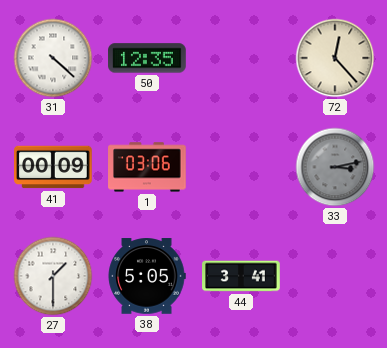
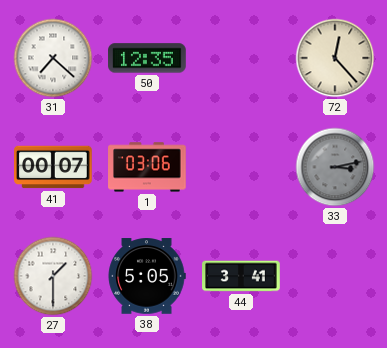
31: 4:22 -> 7:22 (53, 58)
41: 00:09 -> 00:07 (53, 167)
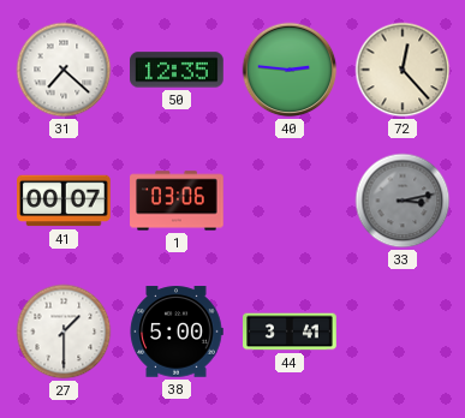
40: none -> 2:46 (290, 70)
38: 5:05 -> 5:00 (177, 332)
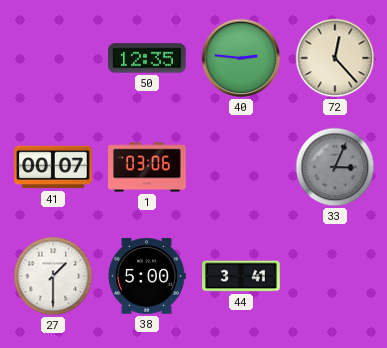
31: 7:22 -> none (64, 70)
33: 3:13 -> 3:04 (335, 167)
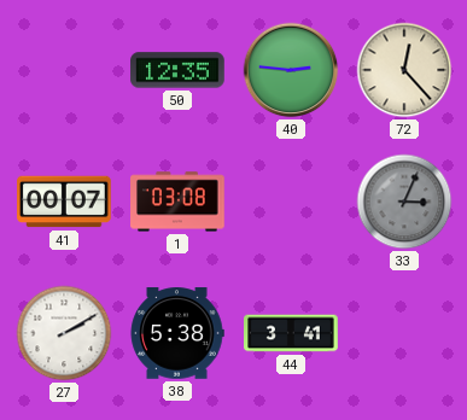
1: 03:06 -> 03:08 (177, 202)
27: 1:30 -> 2:10 (64, 333)
38: 5:00 -> 5:38 (177, 333)
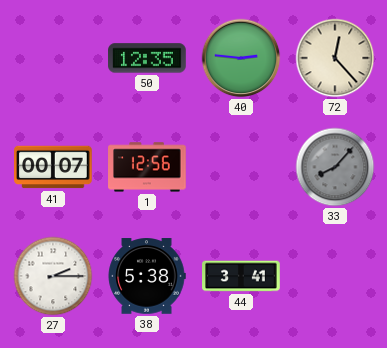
1: 03:08 -> 12:56 (147, 167)
33: 3:04 -> 8:07 (335, 167)
27: 2:10 -> 2:15 (53, 276)
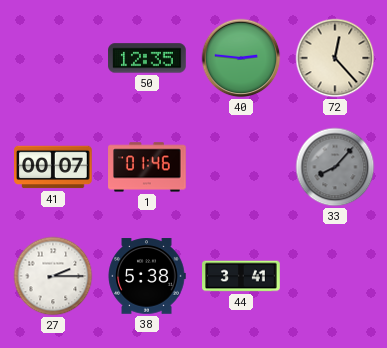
1: 12:56 -> 01:46 (147, 167)
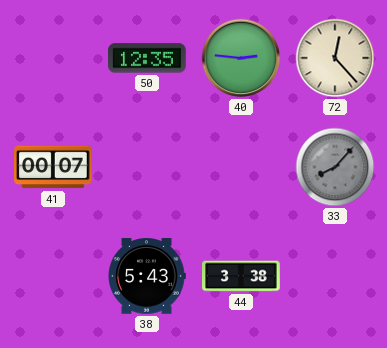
1: 01:46 -> none (147, 167)
27: 2:15 -> none (53, 276)
38: 5:38 -> 5:43 (147, 276)
44: 3:41 -> 3:38 (241, 276)
